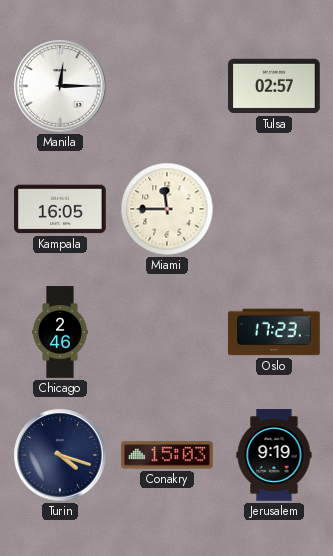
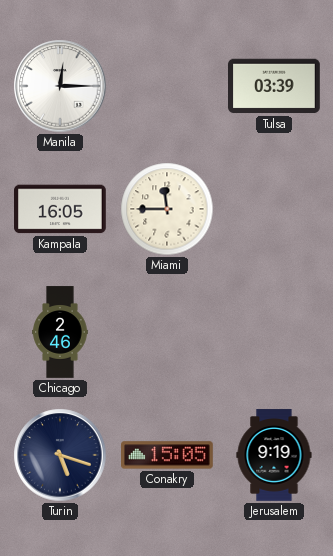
Tulsa: 02:57 -> 03:39 (275, 86)
Oslo: 17:23 -> none (275, 332)
Turin: 4:18 -> 5:18 (60, 455)
Conakry: 15:03 -> 15:05 (168, 455)
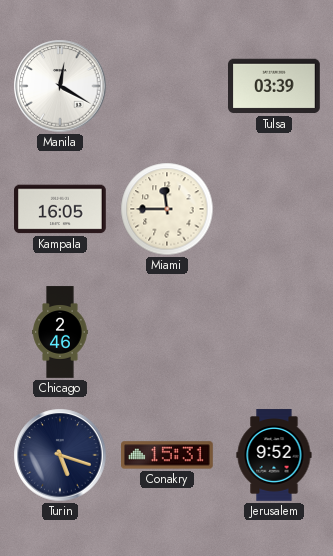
Manila: 12:15 -> 12:20 (60, 86)
Conakry: 15:05 -> 15:31 (168, 455)
Jerusalem: 9:19 -> 9:52 (274, 455)
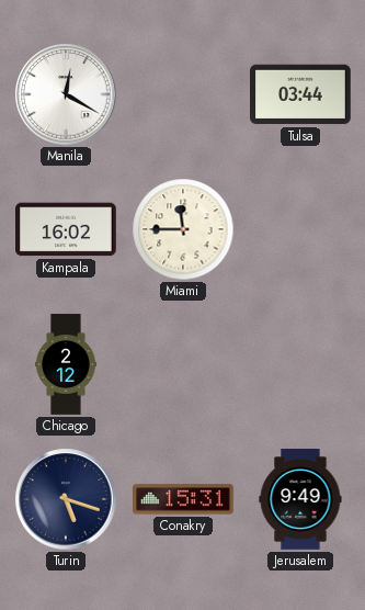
Tulsa: 03:39 -> 03:44 (301, 94)
Kampala: 16:05 -> 16:02 (67, 229)
Chicago: 2:46 -> 2:12 (66, 364)
Jerusalem: 9:52 -> 9:49 (300, 499)
